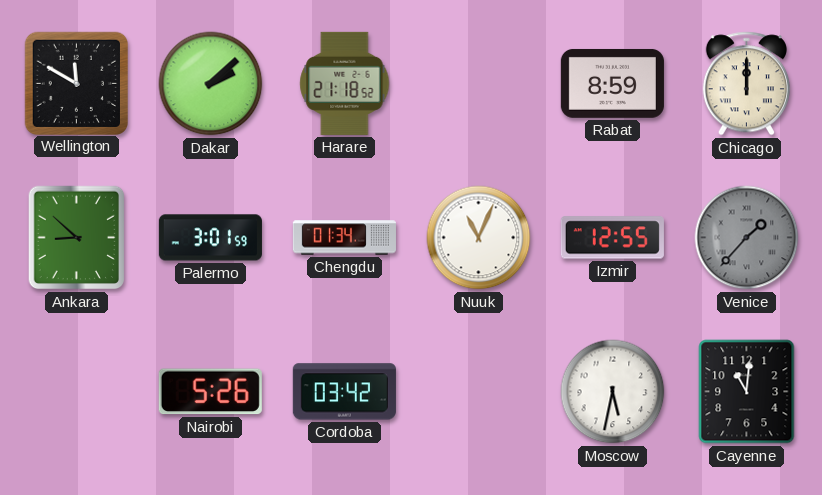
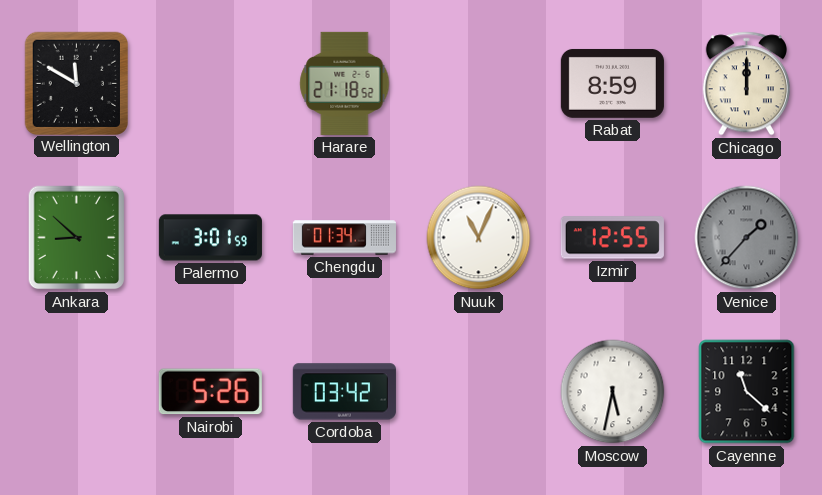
Dakar: 2:08 -> none (211, 84)
Cayenne: 11:01 -> 11:22 (747, 392)
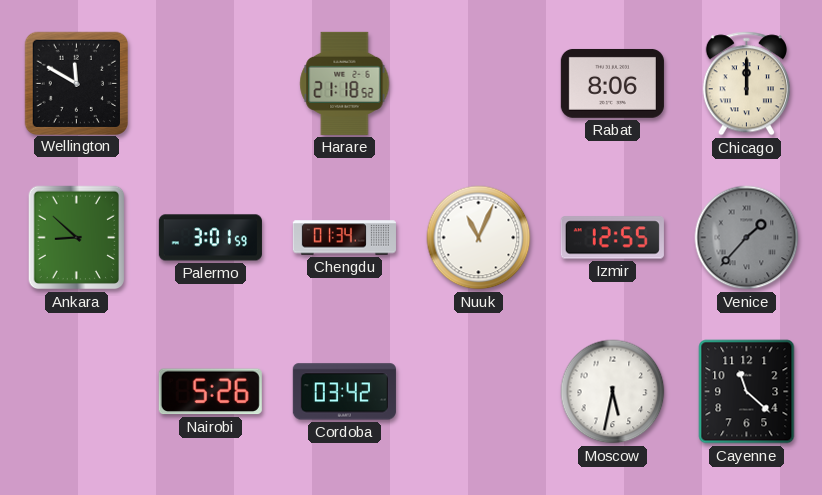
Rabat: 8:59 -> 8:06 (612, 83)
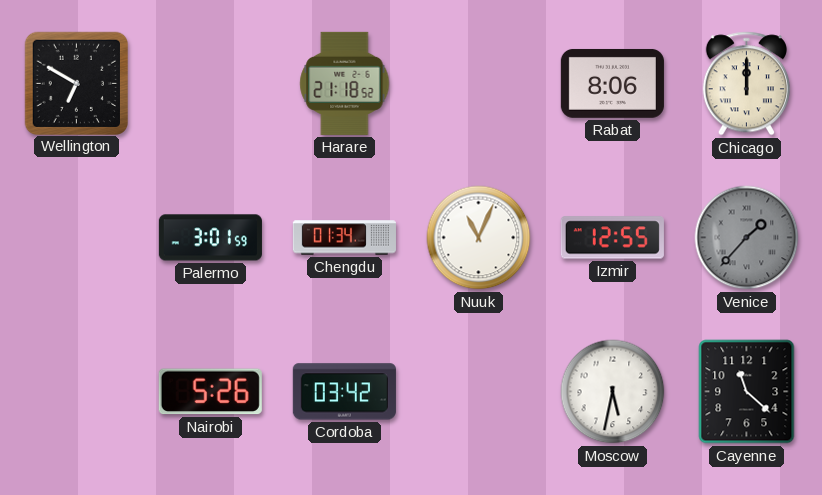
Wellington: 11:50 -> 6:50 (76, 83)
Ankara: 8:52 -> none (77, 238)
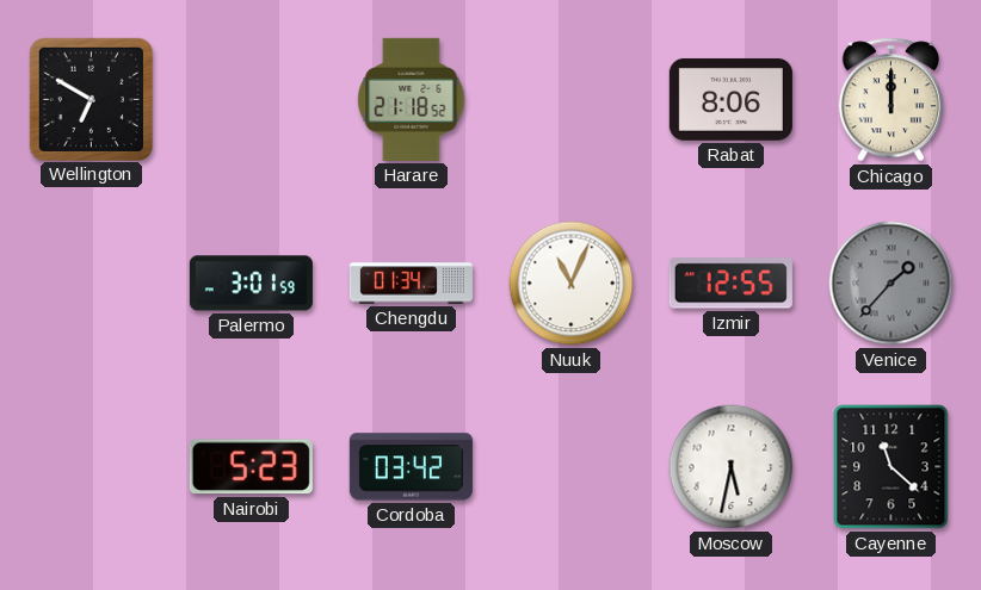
Nairobi: 5:26 -> 5:23 (251, 467)
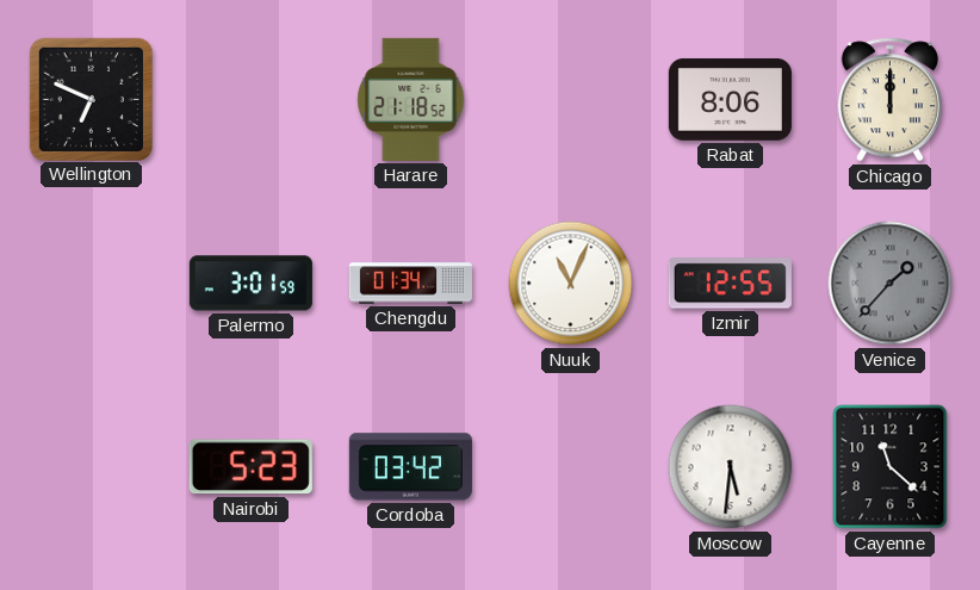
Wellington: 6:50 -> 6:49 (91, 99)
Moscow: 5:32 -> 5:31 (731, 467)
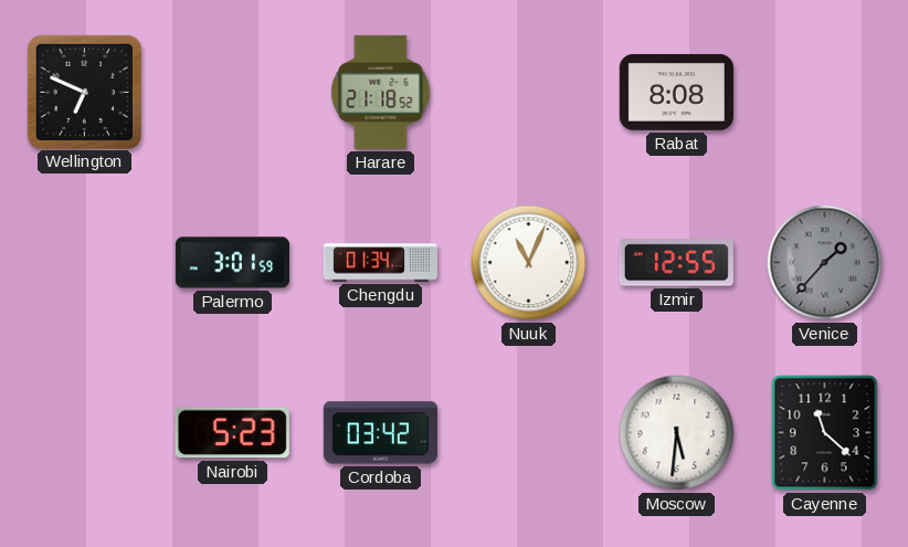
Rabat: 8:06 -> 8:08 (676, 92)
Chicago: 12:00 -> none (889, 100)
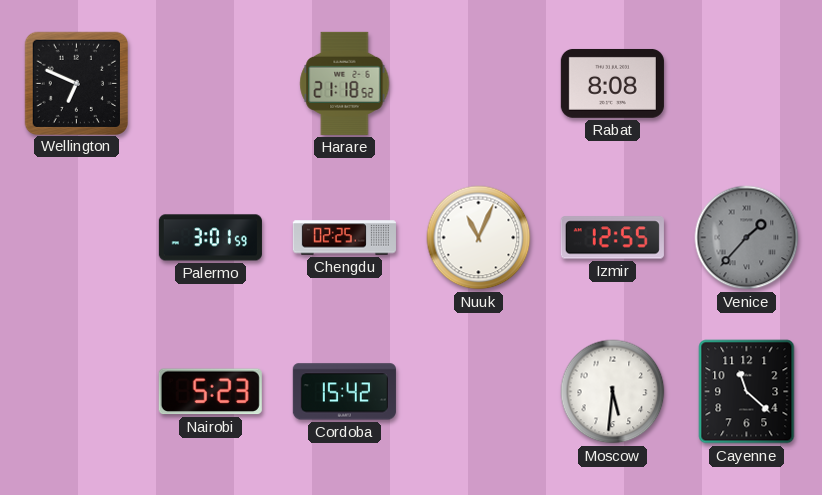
Chengdu: 01:34 -> 02:25 (344, 238)
Cordoba: 03:42 -> 15:42 (344, 392)
